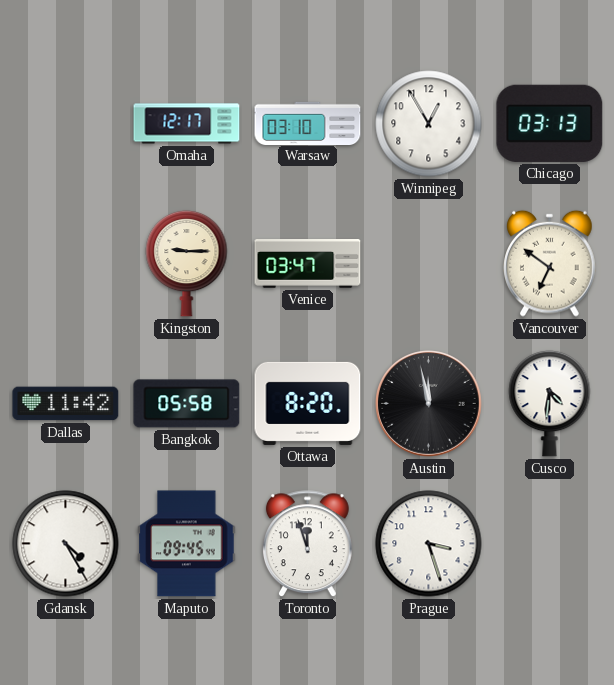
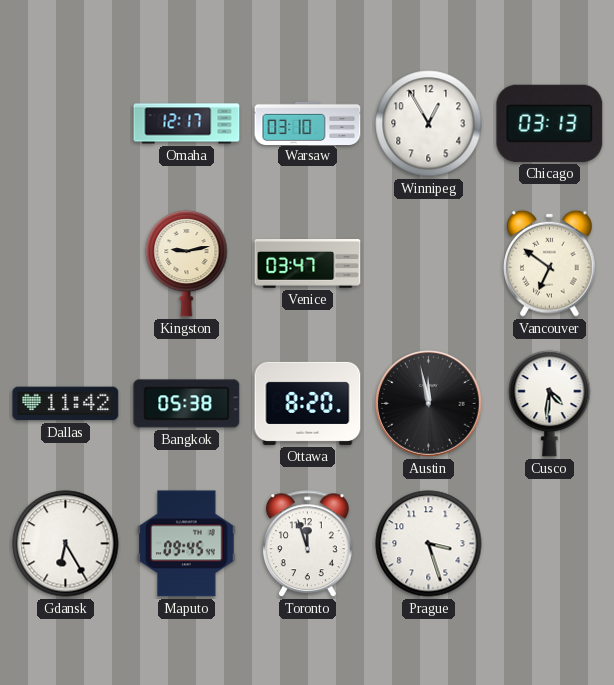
Kingston: 9:15 -> 9:13 (187, 263)
Bangkok: 05:58 -> 05:38 (187, 404)
Gdansk: 4:25 -> 6:25 (66, 544)
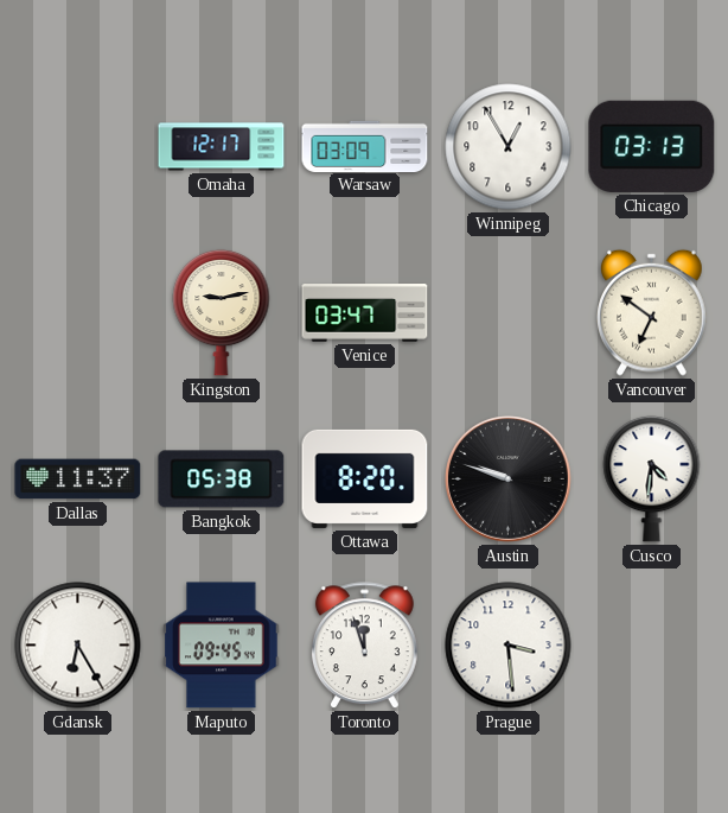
Warsaw: 03:10 -> 03:09 (365, 146)
Dallas: 11:42 -> 11:37 (78, 479)
Austin: 11:58 -> 9:48 (509, 479)
Prague: 3:27 -> 3:29 (509, 646)
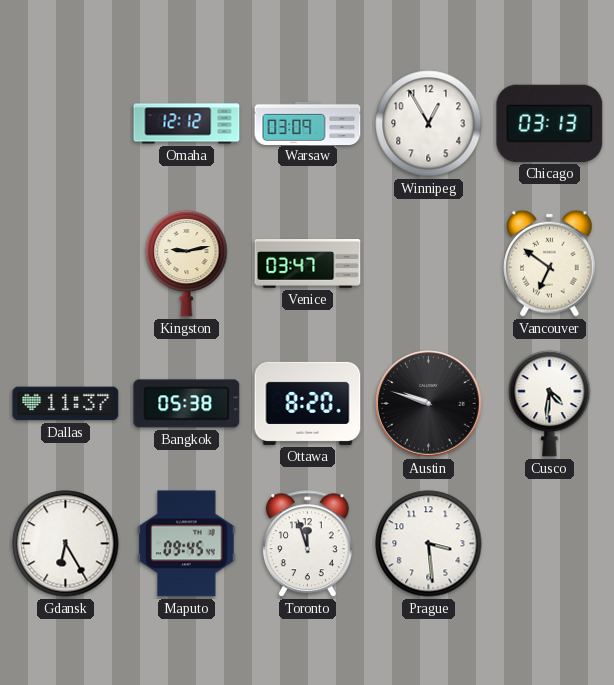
Omaha: 12:17 -> 12:12 (187, 124)
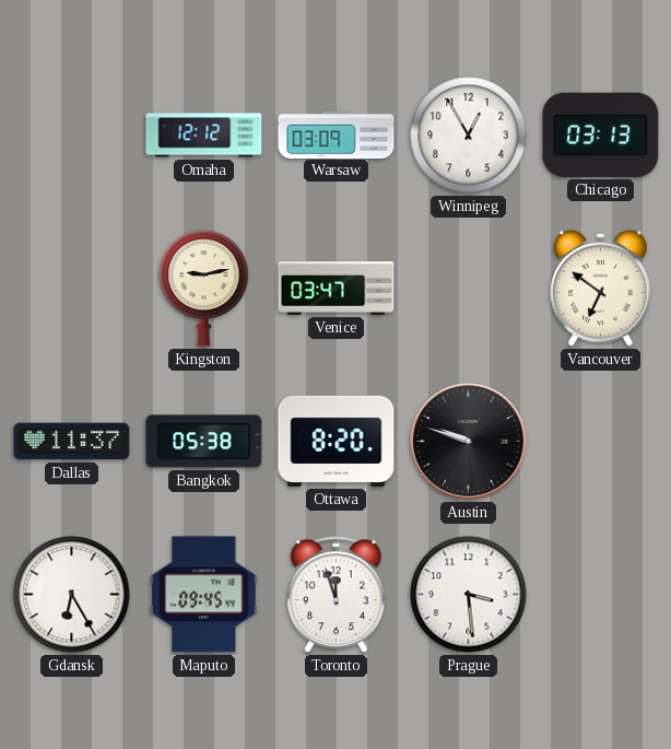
Cusco: 4:31 -> none (550, 403)
